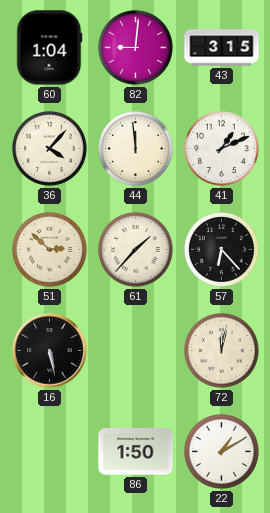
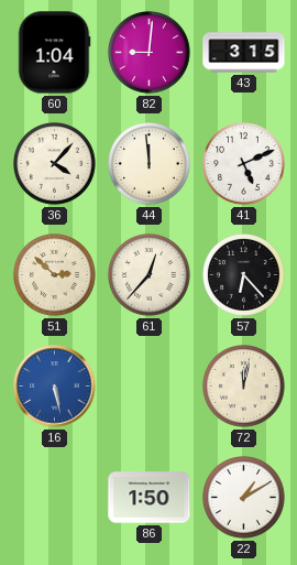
41: 1:11 -> 5:11 (244, 164)
61: 1:37 -> 12:37 (150, 275)
16 dial: black -> blue (55, 387)
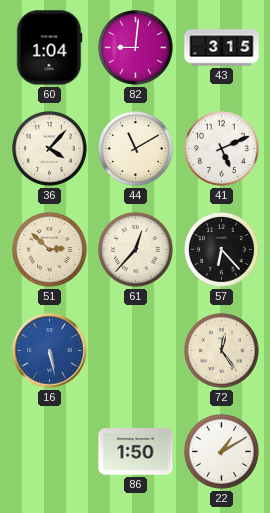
44: 11:59 -> 11:10 (136, 149)
72: 12:02 -> 12:24 (222, 351)
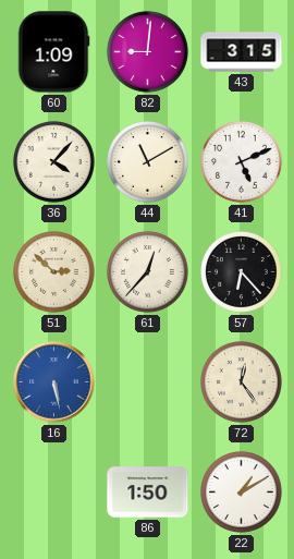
60: 1:04 -> 1:09 (53, 52)
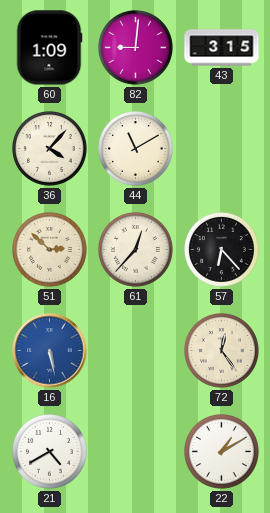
41: 5:11 -> none (242, 162)
21: none -> 4:40 (50, 452)
86: 1:50 -> none (148, 493)
